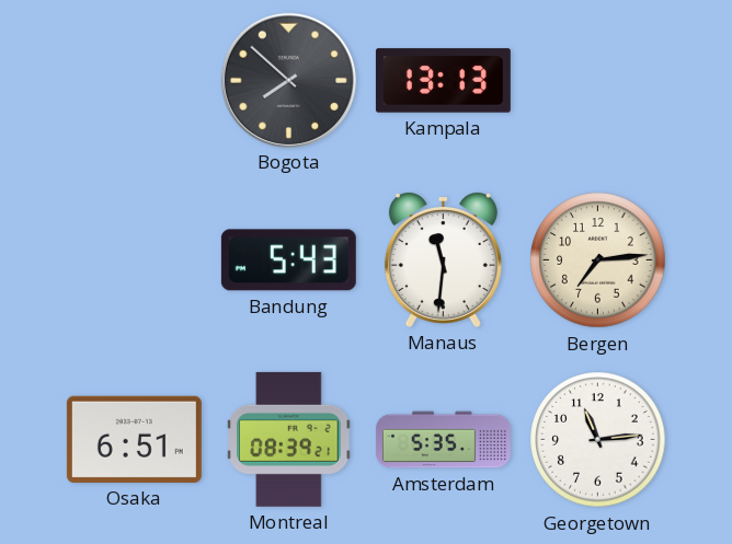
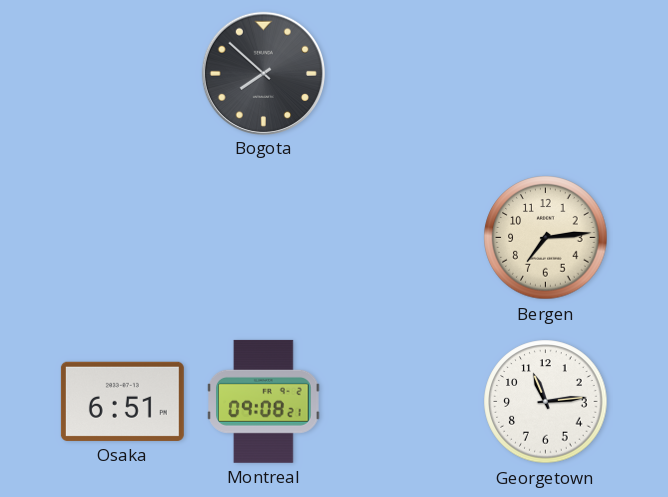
Kampala: 13:13 -> none (443, 81)
Bandung: 5:43 -> none (288, 261)
Manaus: 11:31 -> none (443, 261)
Montreal: 08:39 -> 09:08 (264, 401)
Amsterdam: 5:35 -> none (443, 440)
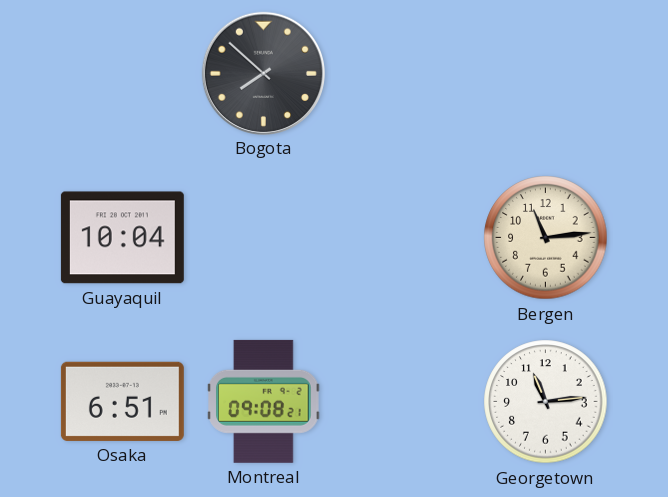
Guayaquil: none -> 10:04 (122, 238)
Bergen: 7:14 -> 11:14 (546, 238)
